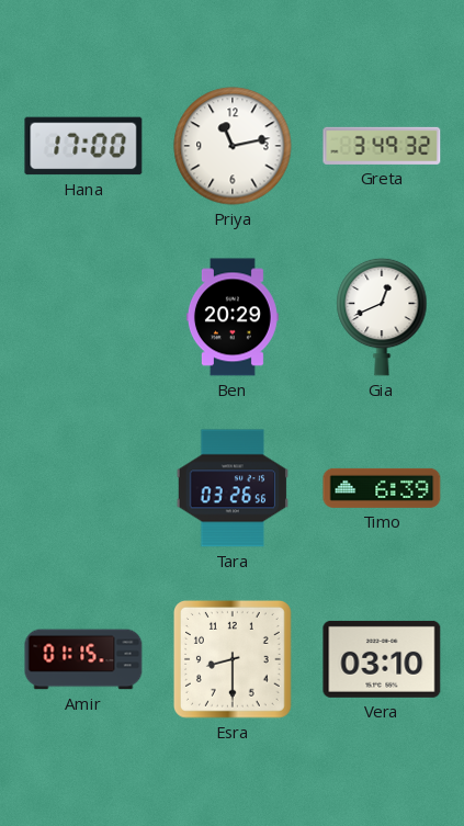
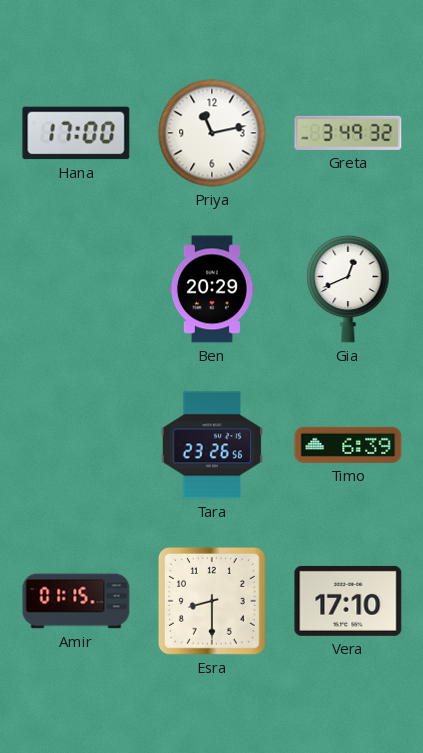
Tara: 03:26 -> 23:26 (212, 445)
Vera: 03:10 -> 17:10 (348, 601)
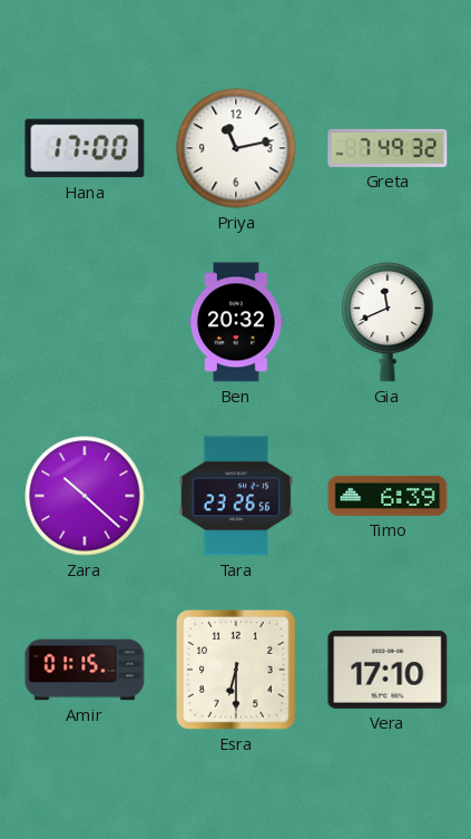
Greta: 3:49 -> 7:49 (387, 148)
Ben: 20:29 -> 20:32 (236, 322)
Gia: 12:41 -> 11:41 (387, 322)
Zara: none -> 10:22 (85, 496)
Esra: 8:30 -> 6:30 (236, 670)
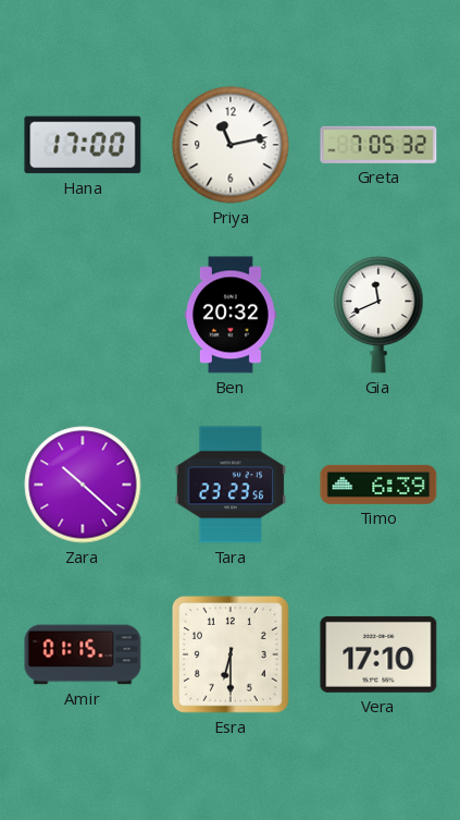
Greta: 7:49 -> 7:05 (378, 145)
Tara: 23:26 -> 23:23 (231, 485)
